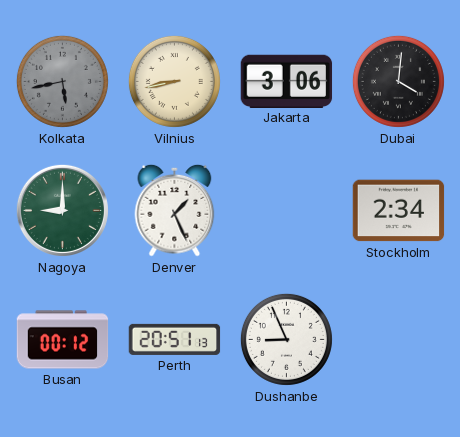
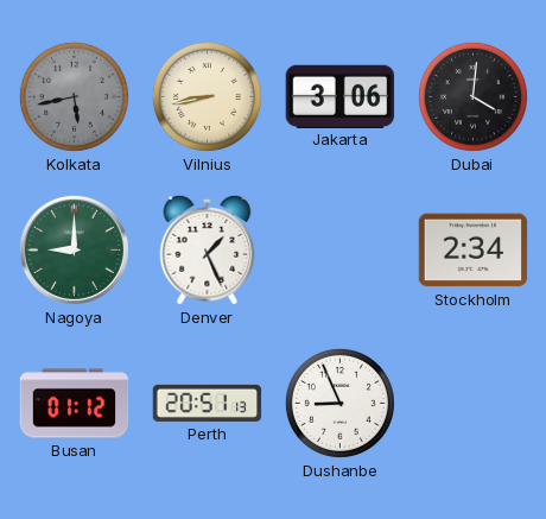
Busan: 00:12 -> 01:12 (75, 404)
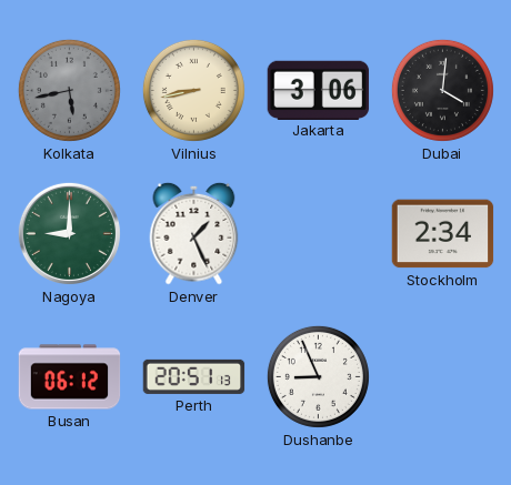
Busan: 01:12 -> 06:12 (70, 377)
